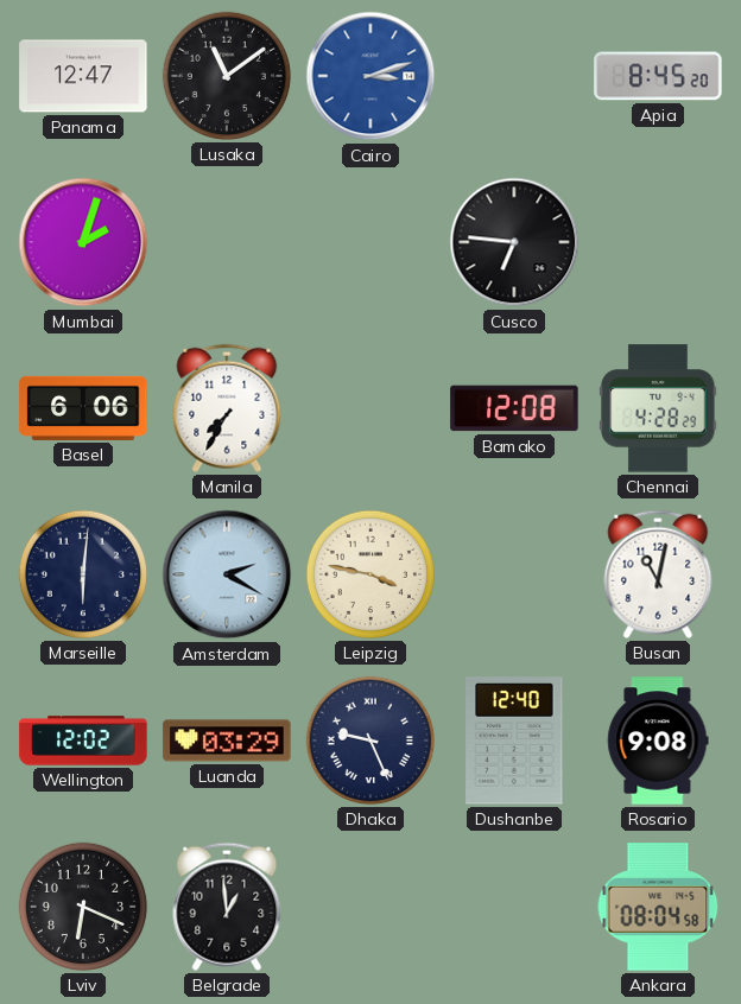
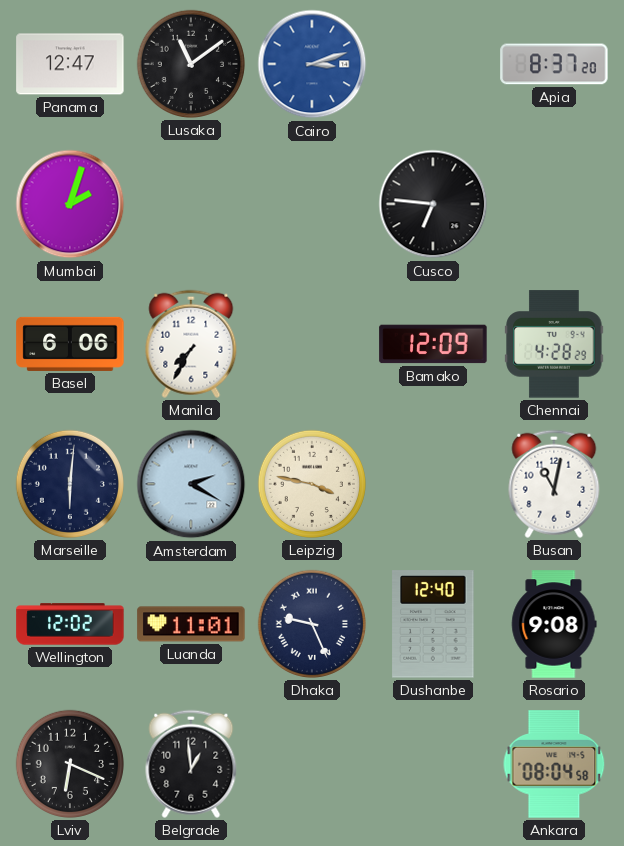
Apia: 8:45 -> 8:37 (554, 64)
Bamako: 12:08 -> 12:09 (433, 344)
Luanda: 03:29 -> 11:01 (191, 624)
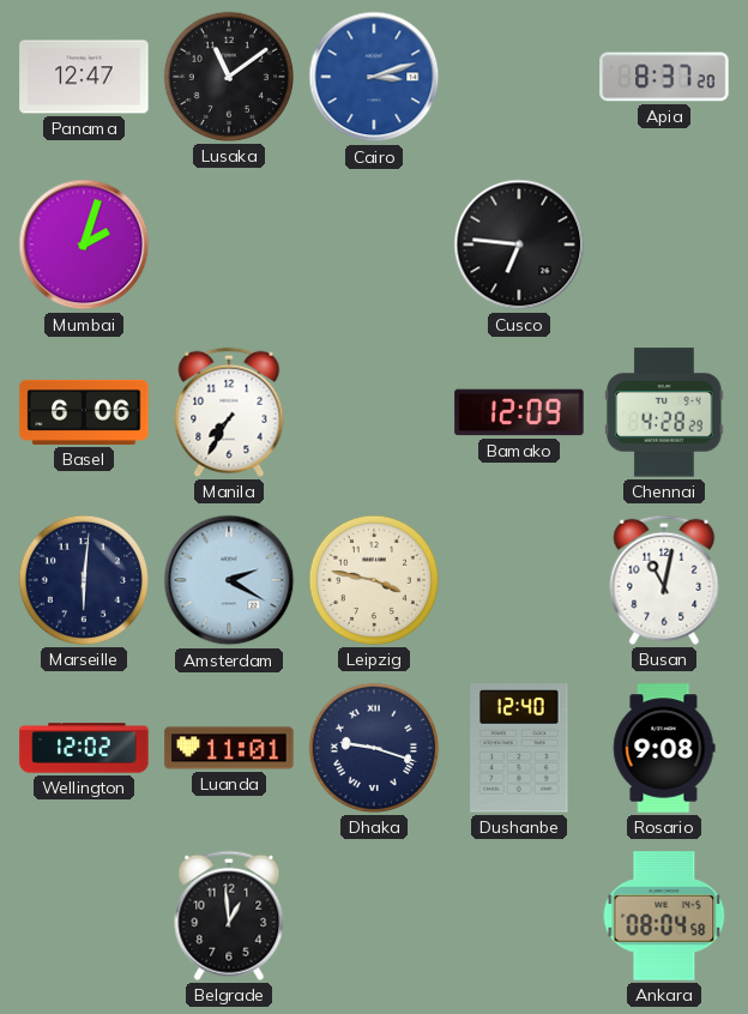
Dhaka: 9:26 -> 9:18 (374, 748)
Lviv: 6:19 -> none (70, 764)
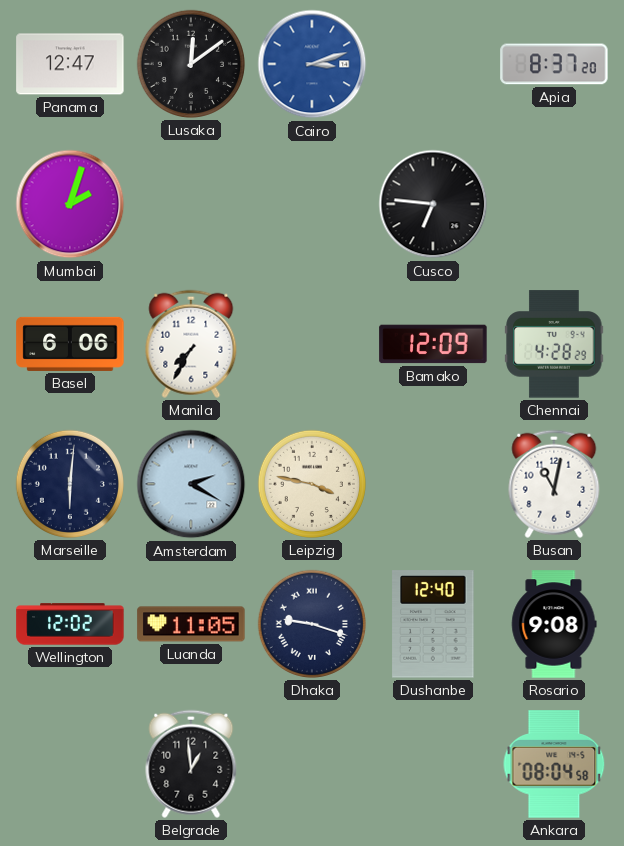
Lusaka: 11:09 -> 12:09 (191, 64)
Luanda: 11:01 -> 11:05 (191, 624)
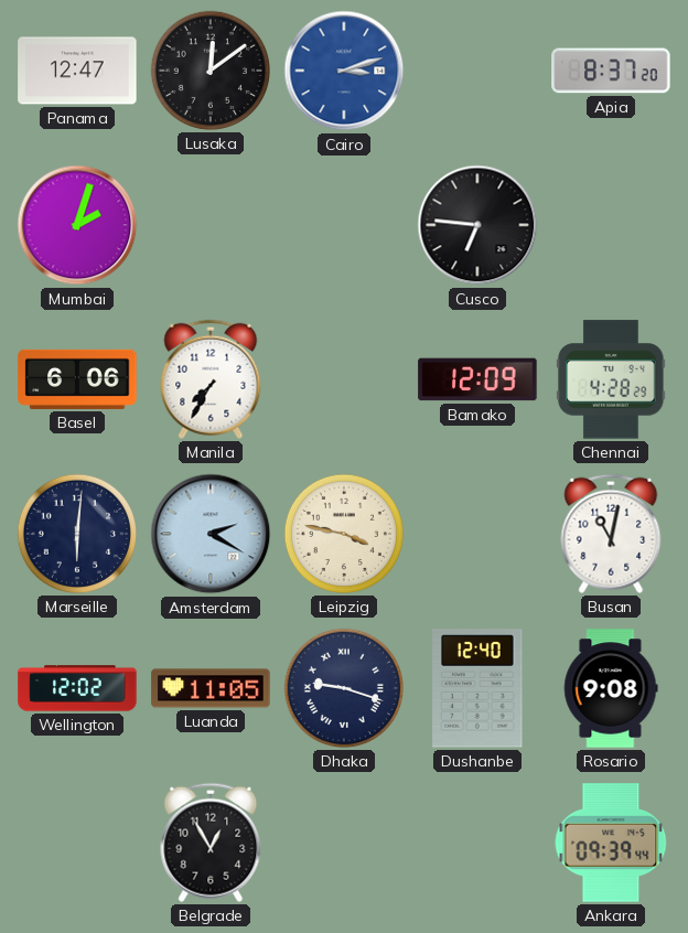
Belgrade: 12:59 -> 12:55 (211, 843)
Ankara: 08:04 -> 09:39 (611, 843)
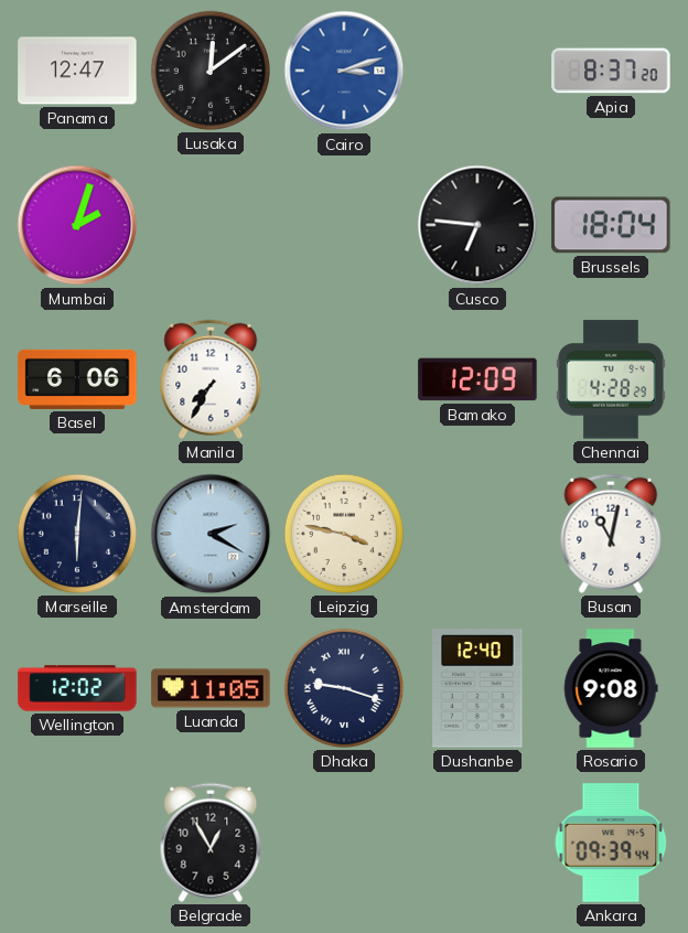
Brussels: none -> 18:04 (611, 225)
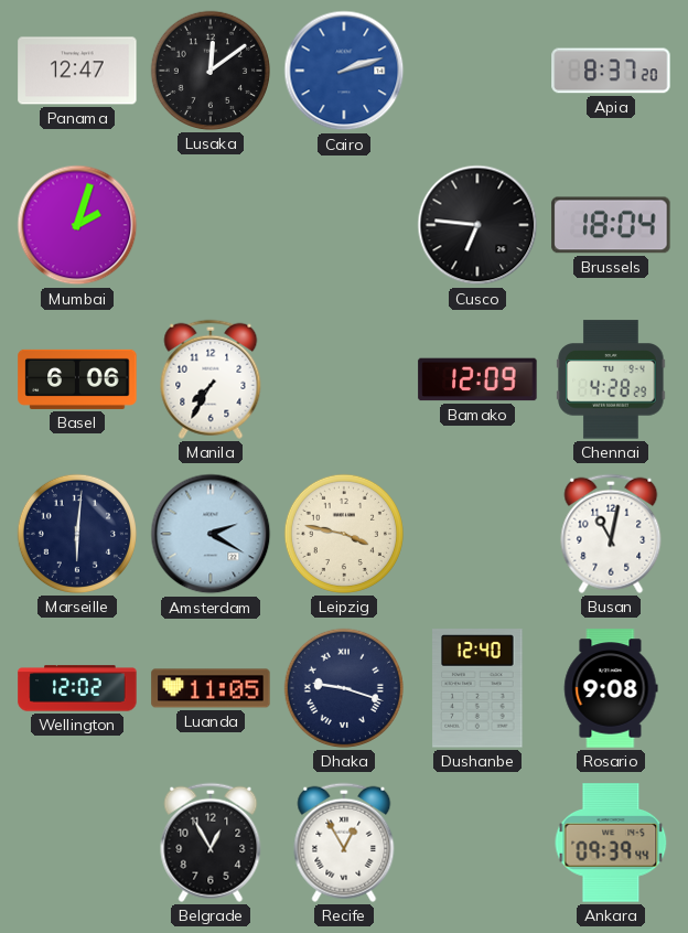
Cairo: 3:12 -> 2:12 (344, 71)
Recife: none -> 12:55 (344, 843)
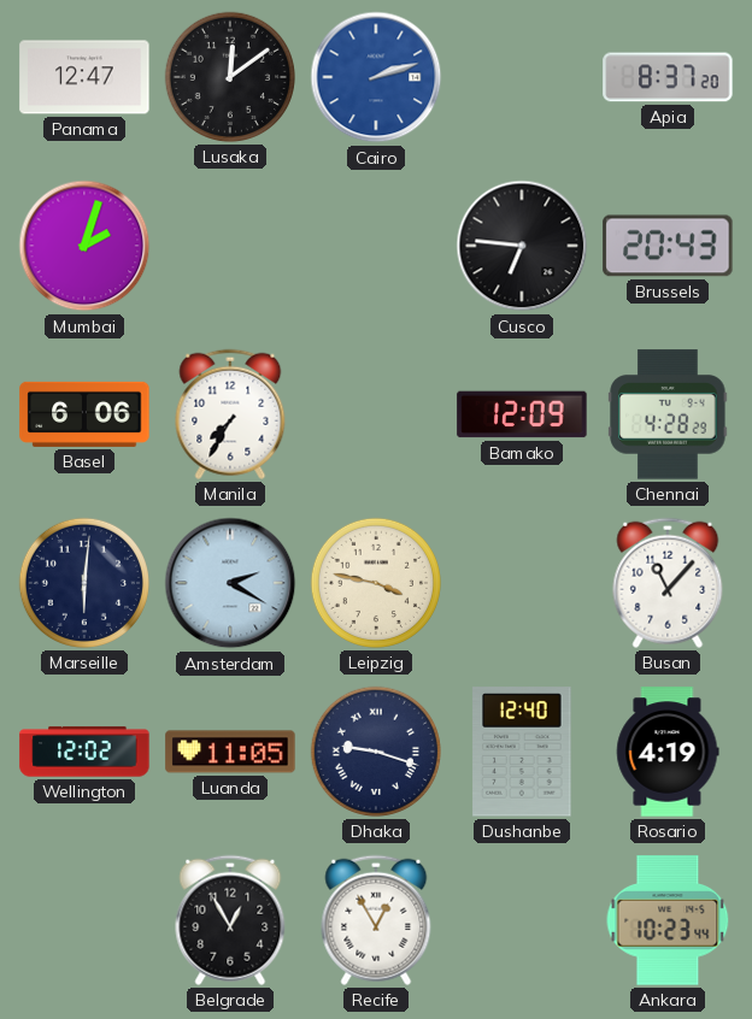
Brussels: 18:04 -> 20:43 (668, 246)
Busan: 11:02 -> 11:07 (668, 583)
Rosario: 9:08 -> 4:19 (668, 752)
Ankara: 09:39 -> 10:23 (668, 920)
